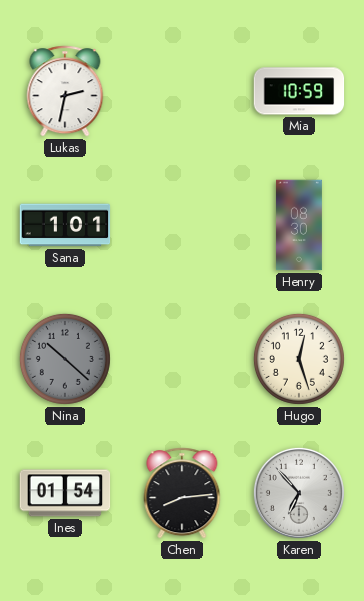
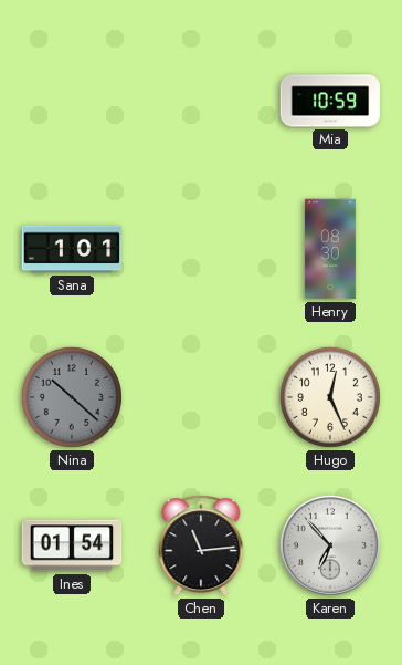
Lukas: 2:32 -> none (65, 91)
Hugo: 12:27 -> 12:26 (330, 397)
Chen: 8:14 -> 11:14 (201, 545)
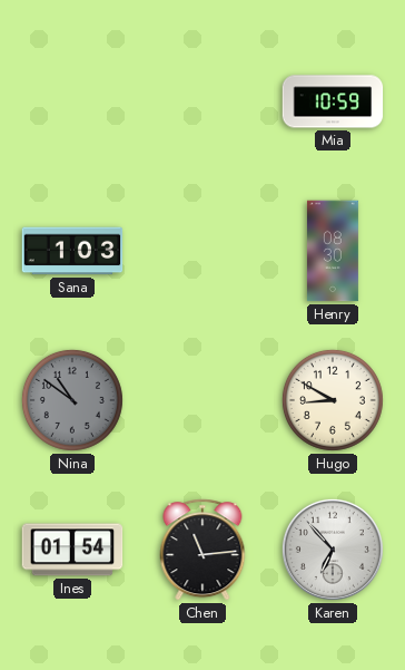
Sana: 1:01 -> 1:03 (72, 251)
Nina: 10:22 -> 10:51 (72, 400)
Hugo: 12:26 -> 8:50 (333, 400)
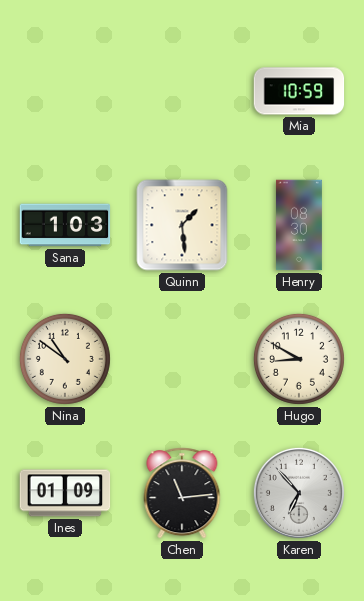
Quinn: none -> 1:29 (182, 225)
Nina dial: grey -> cream (65, 359)
Ines: 01:54 -> 01:09 (65, 493)
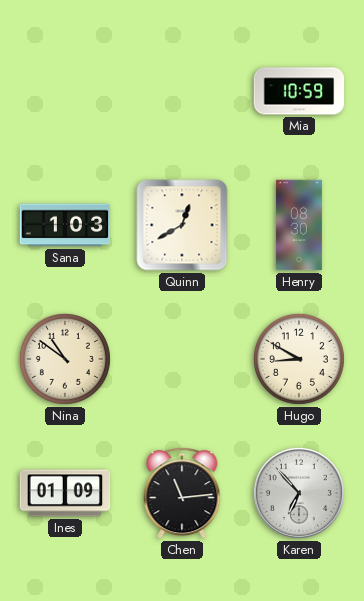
Quinn: 1:29 -> 12:40 (182, 225)
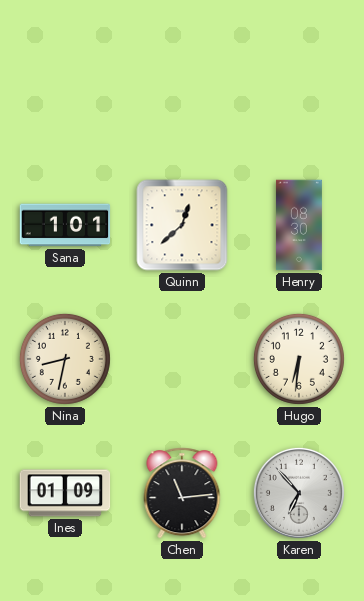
Mia: 10:59 -> none (299, 91)
Sana: 1:03 -> 1:01 (65, 225)
Quinn: 12:40 -> 12:38 (182, 225)
Nina: 10:51 -> 8:32 (65, 359)
Hugo: 8:50 -> 6:31 (299, 359)
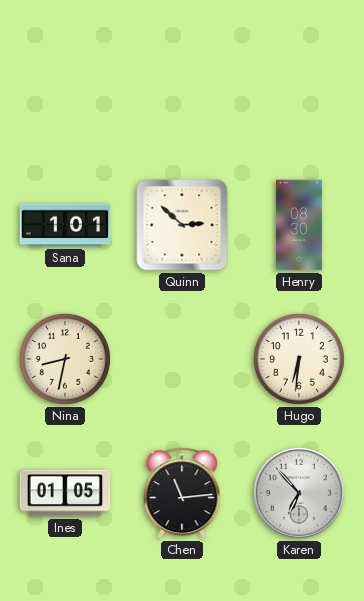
Quinn: 12:38 -> 2:52 (182, 225)
Ines: 01:09 -> 01:05 (65, 493)
